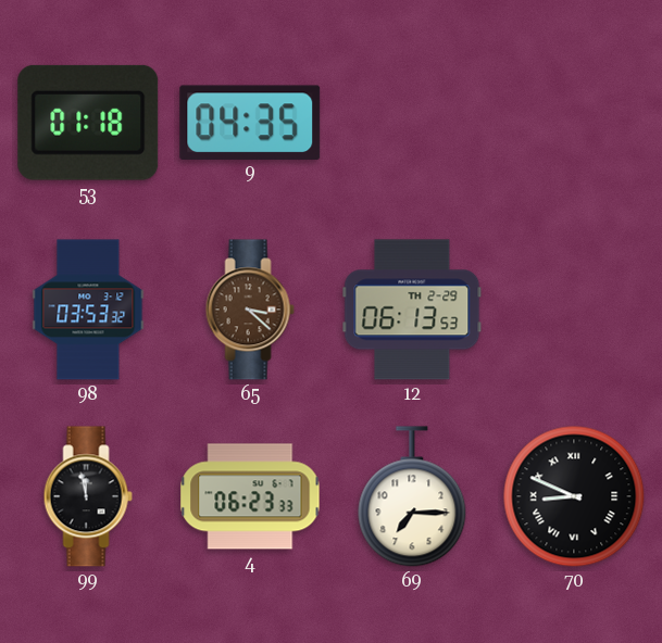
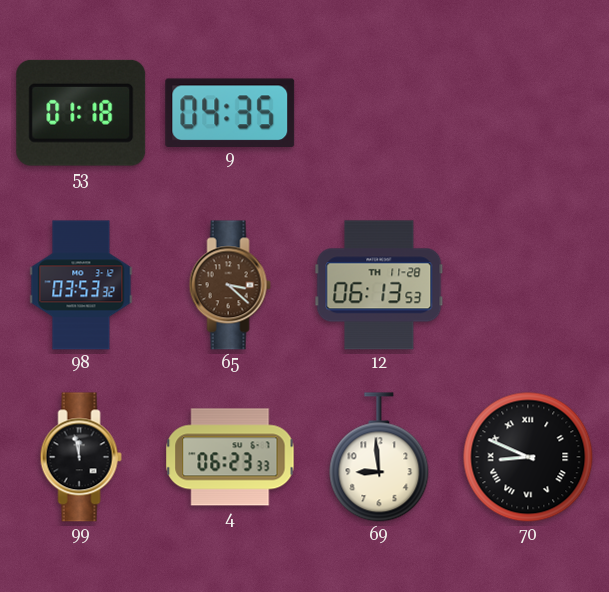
12 date: TH 2-29 -> TH 11-28 (379, 285)
69: 7:15 -> 8:59 (379, 457)
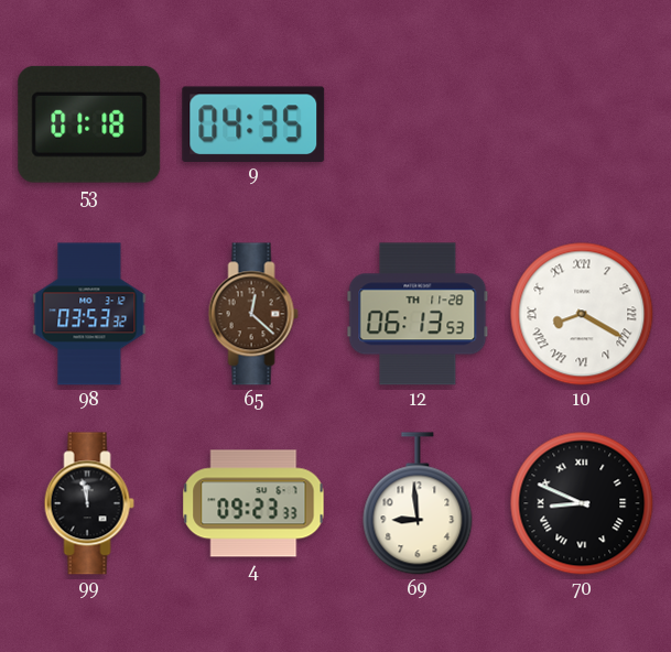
65: 3:22 -> 12:22 (253, 314)
10: none -> 8:20 (582, 314)
4: 06:23 -> 09:23 (253, 503)
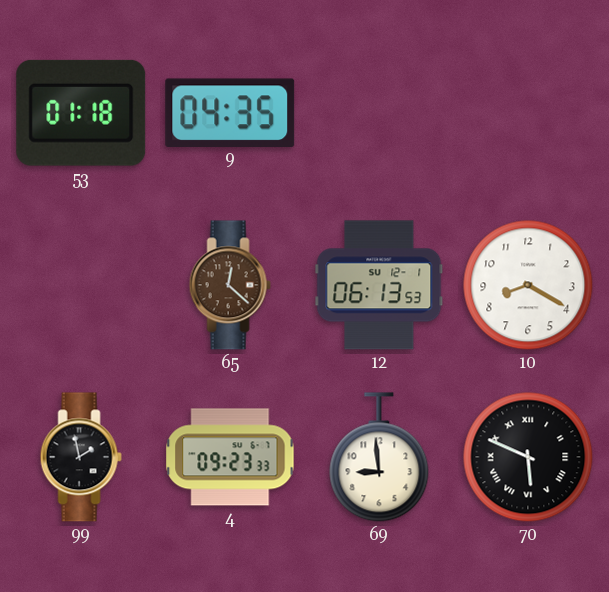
98: 03:53 -> none (89, 314)
12 date: TH 11-28 -> SU 12-1 (379, 285)
10 numerals: Roman -> Arabic (528, 285)
99: 11:58 -> 1:58 (81, 457)
70: 8:49 -> 5:49 (528, 457)
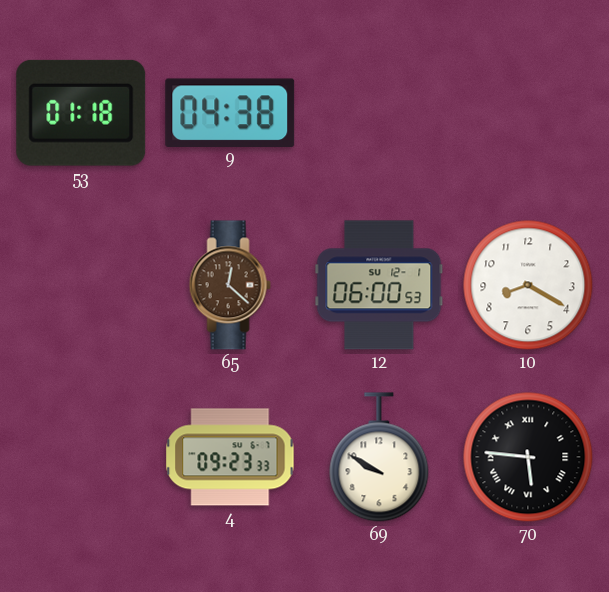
9: 04:35 -> 04:38 (230, 112)
12: 06:13 -> 06:00 (379, 285)
99: 1:58 -> none (81, 457)
69: 8:59 -> 9:50 (379, 457)
70: 5:49 -> 5:46 (528, 457)
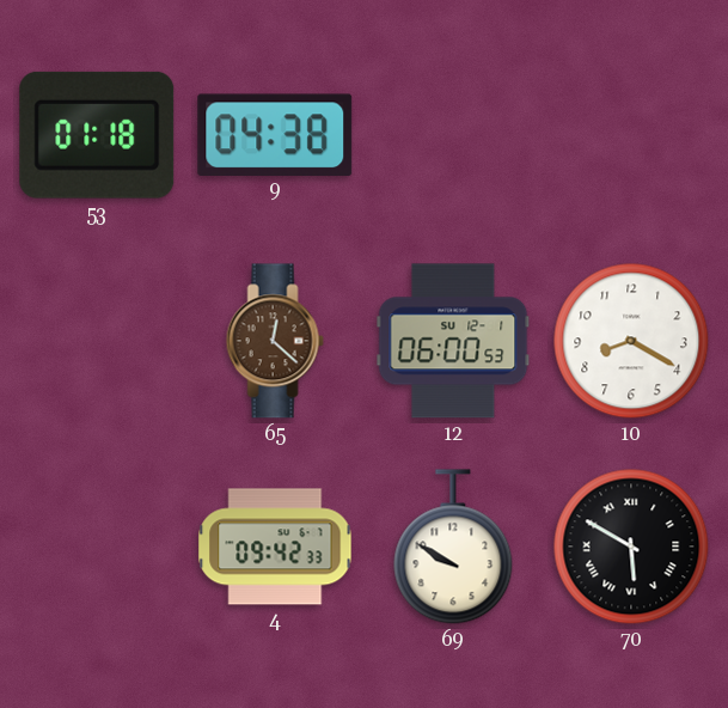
4: 09:23 -> 09:42 (275, 547)
70: 5:46 -> 5:50 (631, 547)
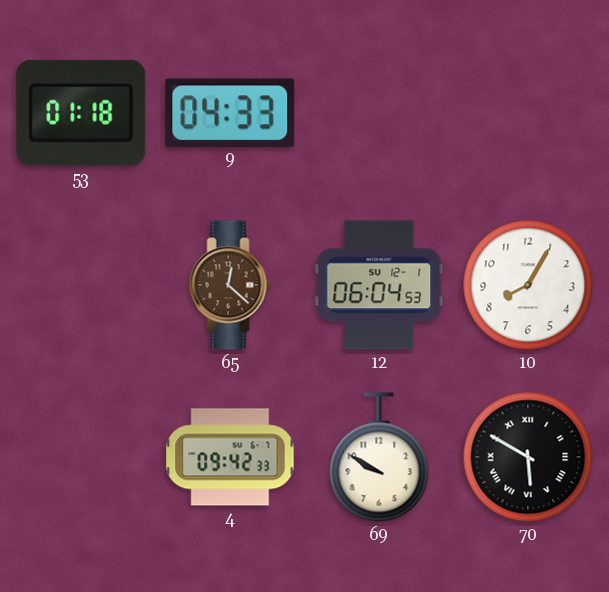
9: 04:38 -> 04:33 (230, 112)
12: 06:00 -> 06:04 (379, 285)
10: 8:20 -> 8:05 (528, 285)
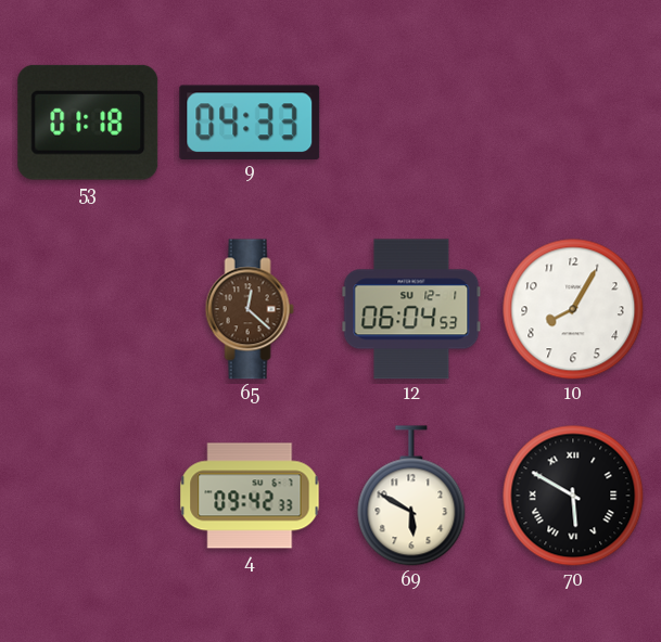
69: 9:50 -> 5:50 (411, 496)
